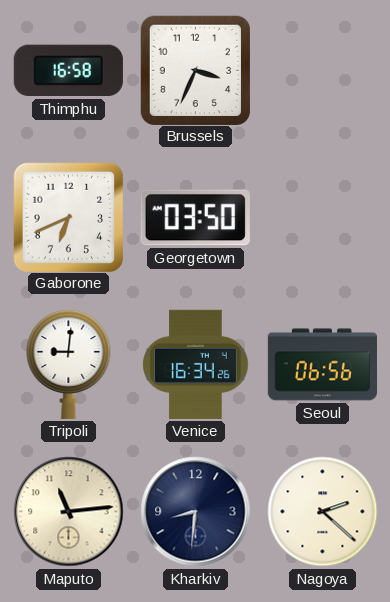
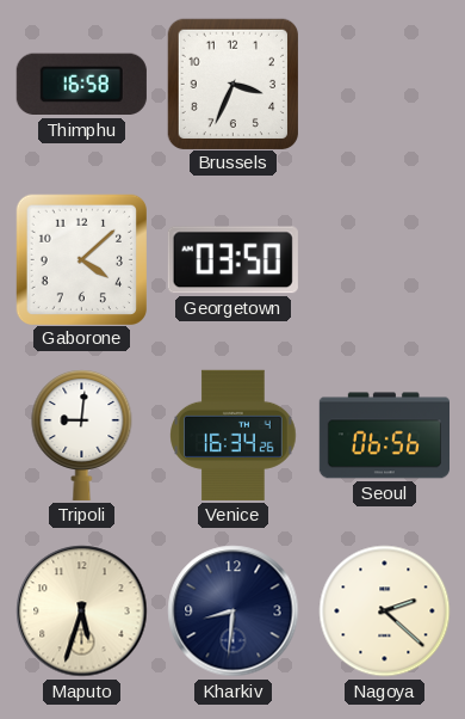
Gaborone: 6:41 -> 4:08 (81, 259)
Maputo: 11:14 -> 5:33 (82, 612)
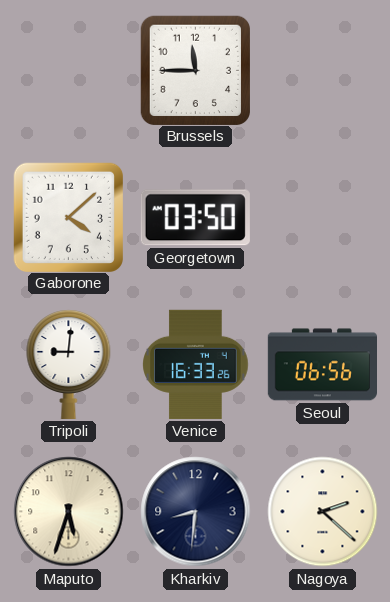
Thimphu: 16:58 -> none (81, 85)
Brussels: 3:34 -> 11:45 (195, 70)
Venice: 16:34 -> 16:33 (196, 364)
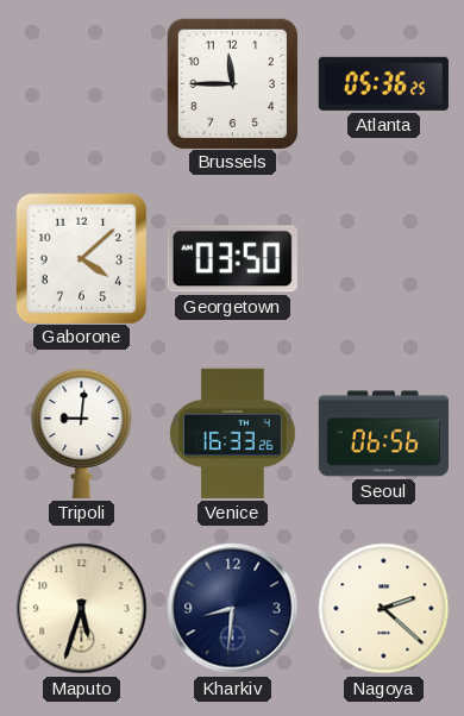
Atlanta: none -> 05:36 (383, 83)
